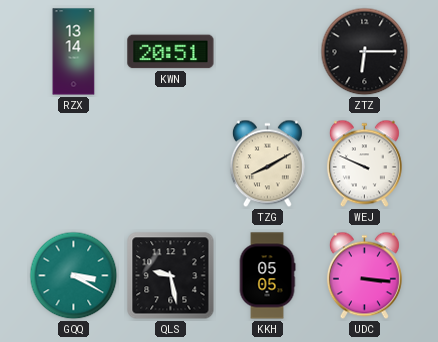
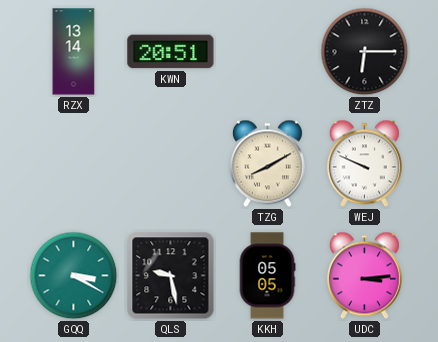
UDC: 3:16 -> 3:14 (364, 276)
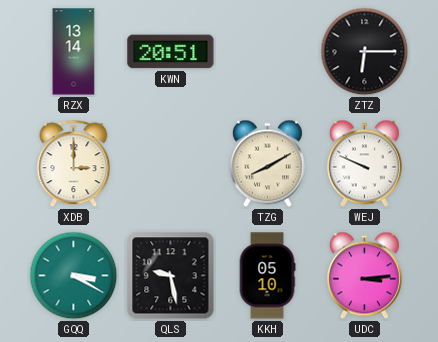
XDB: none -> 3:00 (74, 164)
KKH: 05:05 -> 05:10 (267, 276)
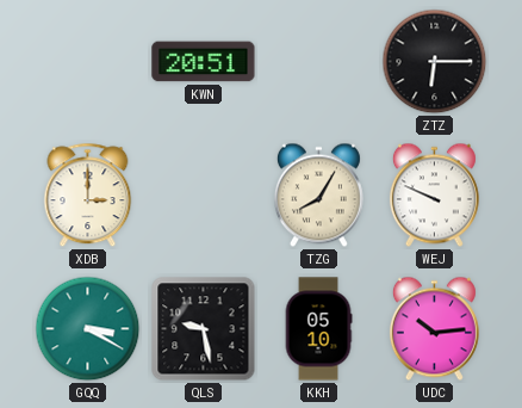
RZX: 13:14 -> none (74, 52)
TZG: 8:10 -> 8:05 (318, 196)
UDC: 3:14 -> 10:14 (434, 329)
